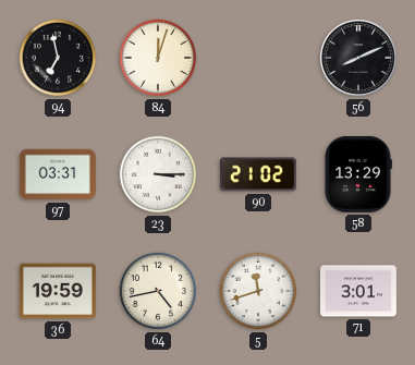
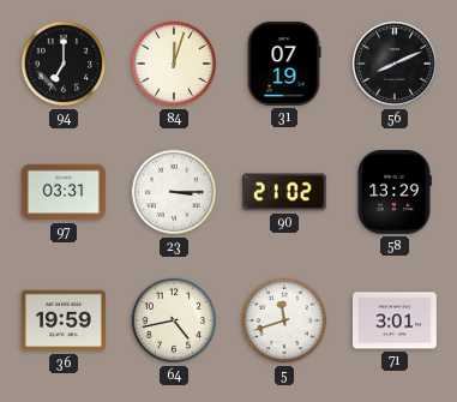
94: 6:58 -> 7:00 (64, 64)
31: none -> 07:19 (284, 64)
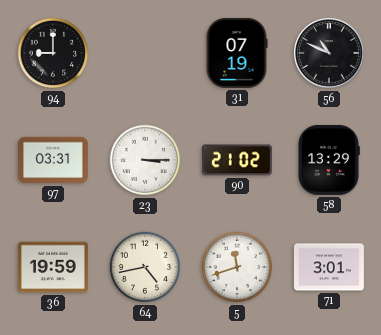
94: 7:00 -> 9:00 (53, 53)
84: 12:03 -> none (174, 64)
56: 8:11 -> 10:49 (330, 54)
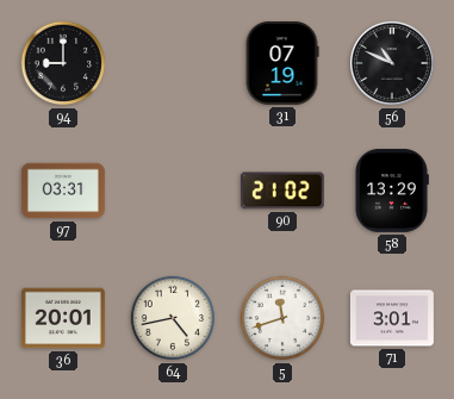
23: 3:15 -> none (145, 160)
36: 19:59 -> 20:01 (63, 318)
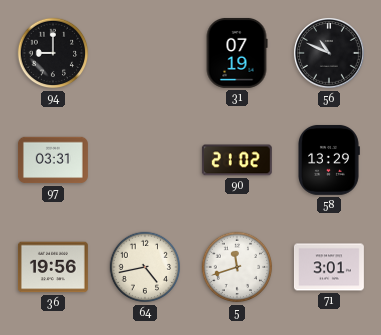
36: 20:01 -> 19:56 (53, 267)
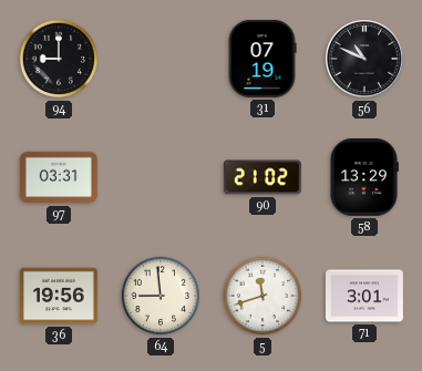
64: 4:43 -> 8:59 (161, 296)
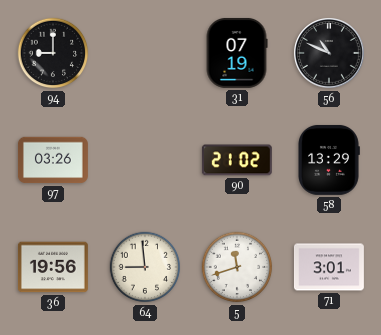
97: 03:31 -> 03:26 (53, 160)
